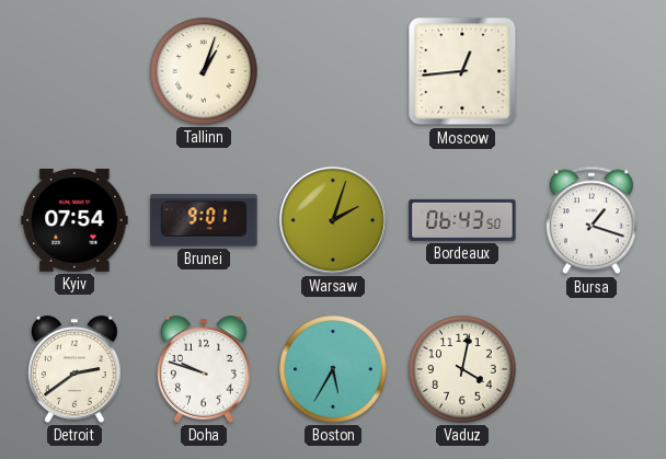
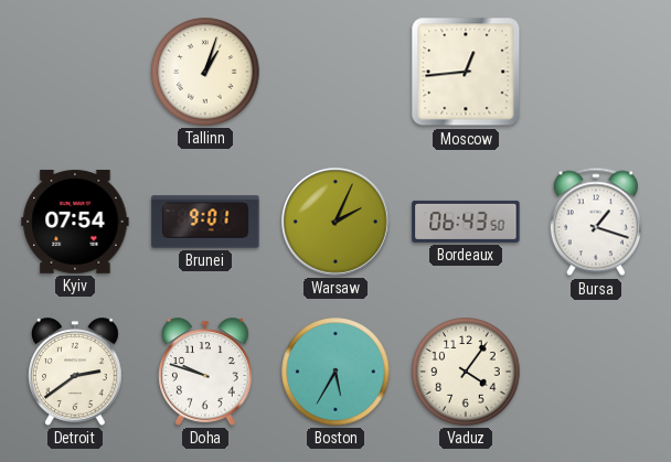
Warsaw: 2:03 -> 2:04 (337, 223)
Vaduz: 4:02 -> 4:06 (466, 372)
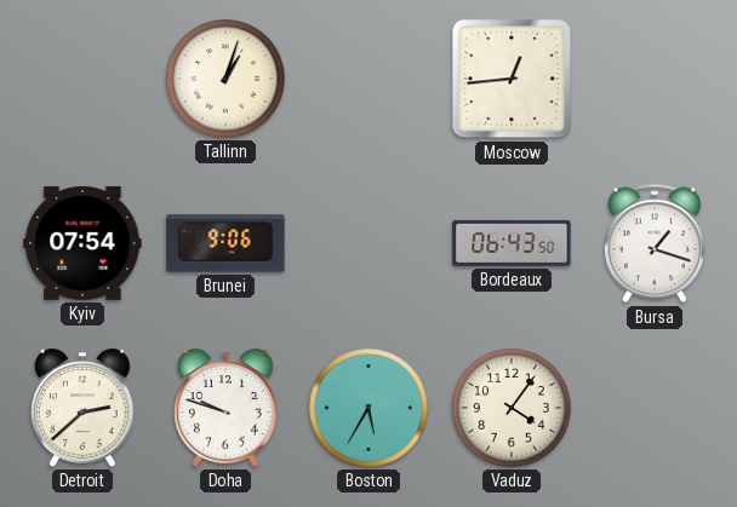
Brunei: 9:01 -> 9:06 (225, 243)
Warsaw: 2:04 -> none (337, 223)
Detroit: 2:39 -> 2:38 (84, 408)
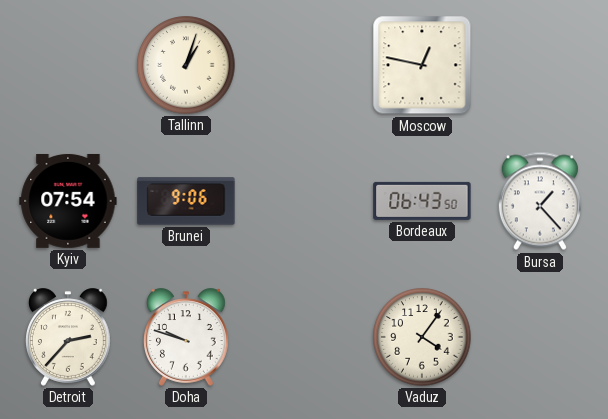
Moscow: 12:44 -> 12:47 (422, 65)
Bursa: 1:18 -> 1:23 (540, 201)
Detroit: 2:38 -> 2:37 (69, 337)
Boston: 5:35 -> none (368, 408)
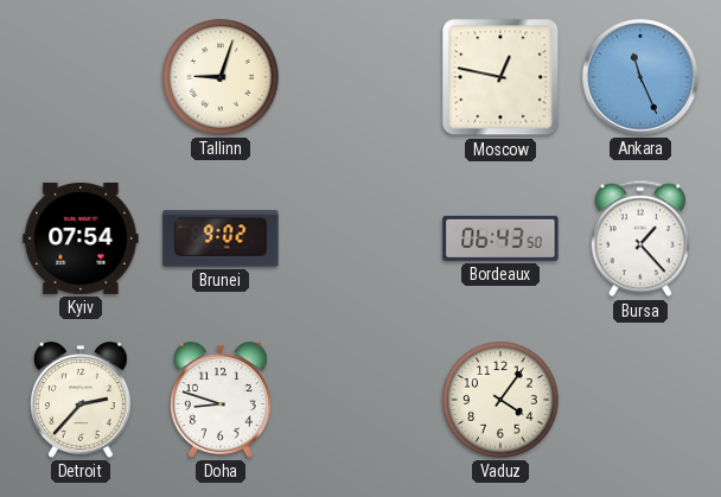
Tallinn: 1:03 -> 9:03 (221, 77)
Ankara: none -> 11:26 (642, 78)
Brunei: 9:06 -> 9:02 (221, 238)
Doha: 9:48 -> 8:48 (222, 400)
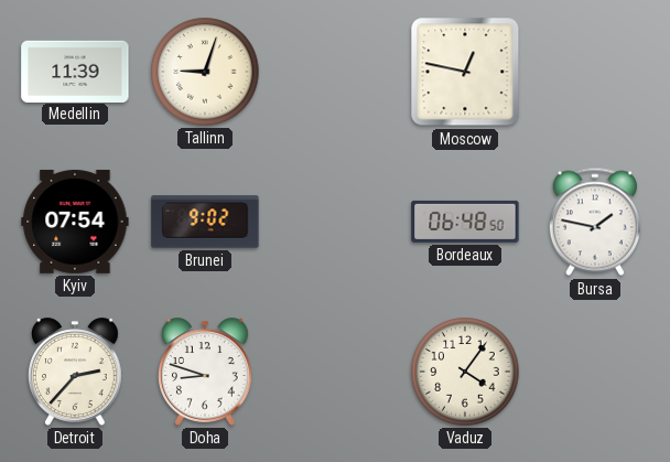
Medellin: none -> 11:39 (75, 71)
Ankara: 11:26 -> none (642, 78)
Bordeaux: 06:43 -> 06:48 (465, 222)
Bursa: 1:23 -> 1:47 (595, 222)
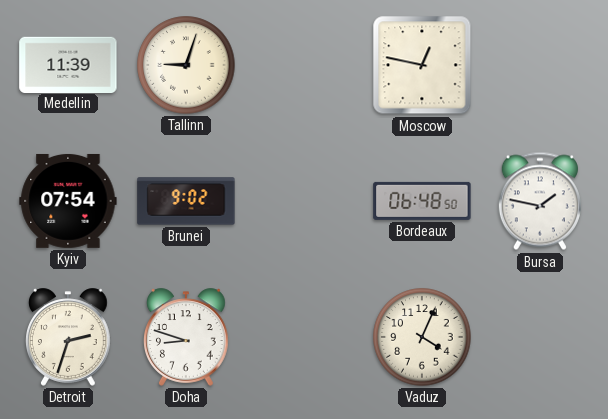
Detroit: 2:37 -> 2:33 (69, 337)
Vaduz: 4:06 -> 4:04 (422, 337)
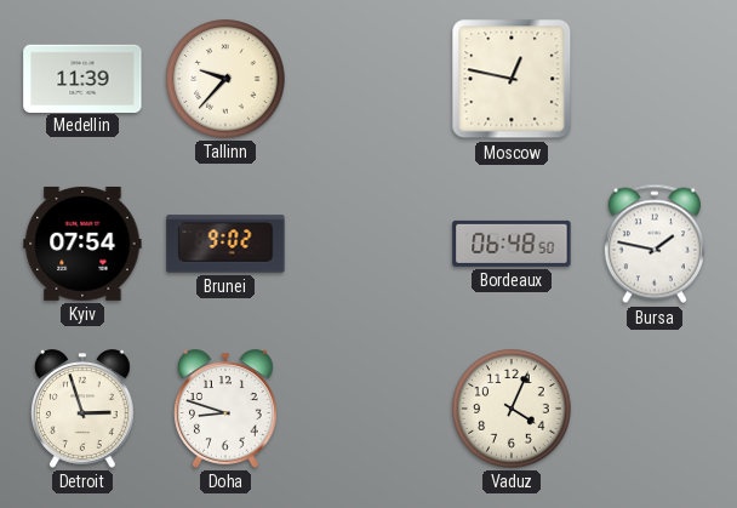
Tallinn: 9:03 -> 9:37 (225, 79)
Detroit: 2:33 -> 2:57 (84, 409)
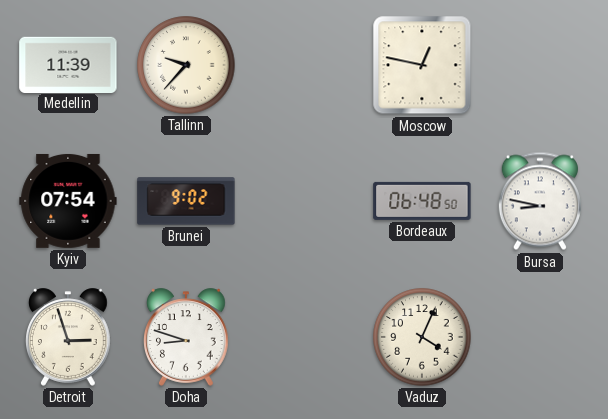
Bursa: 1:47 -> 8:47 (540, 201)
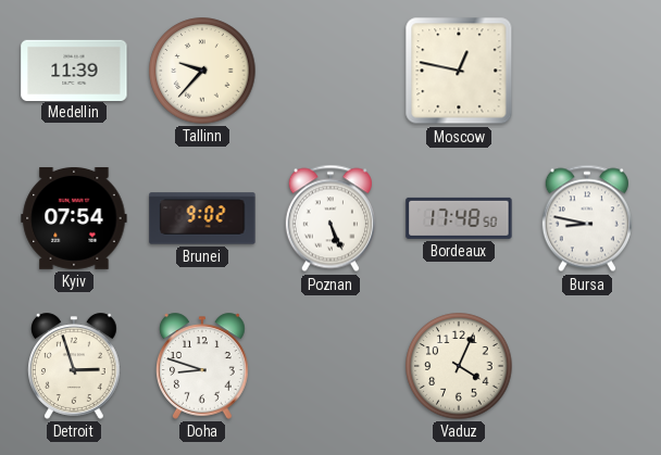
Poznan: none -> 5:26 (330, 218)
Bordeaux: 06:48 -> 17:48 (459, 218)
